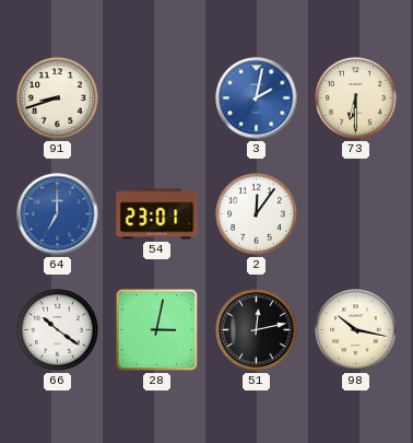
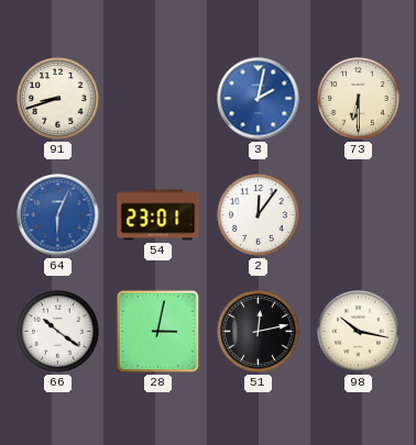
64: 7:00 -> 6:04 (58, 215)
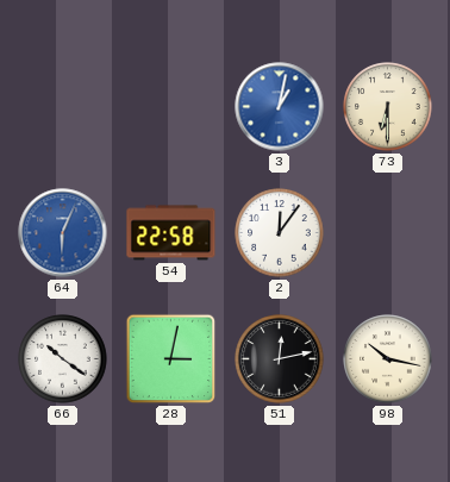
91: 8:42 -> none (58, 99)
3: 2:02 -> 1:02 (280, 107)
54: 23:01 -> 22:58 (171, 233)
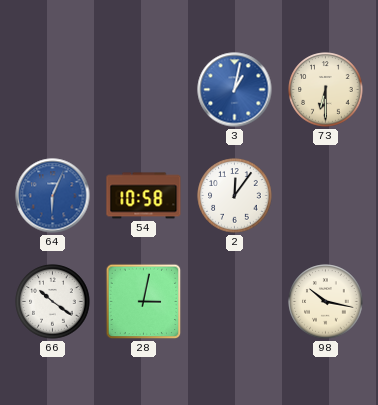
54: 22:58 -> 10:58 (144, 196)
51: 12:13 -> none (280, 359)
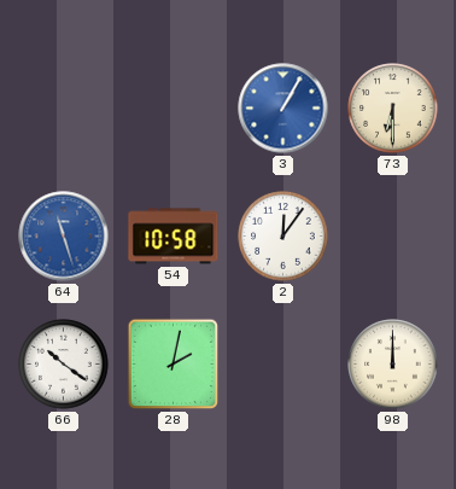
3: 1:02 -> 1:05 (283, 109)
64: 6:04 -> 11:27 (64, 237)
28: 3:02 -> 2:02 (174, 365)
98: 10:17 -> 12:00 (393, 365)
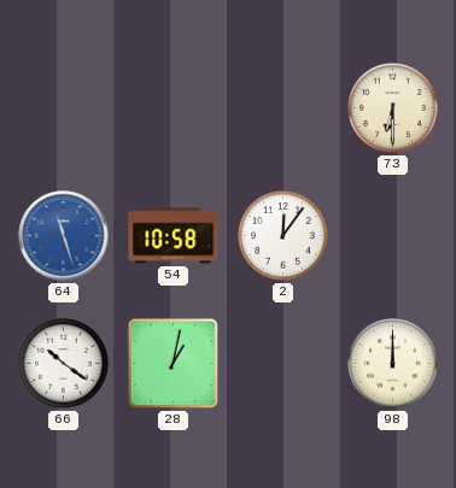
3: 1:05 -> none (283, 109)
28: 2:02 -> 1:02 (174, 364)
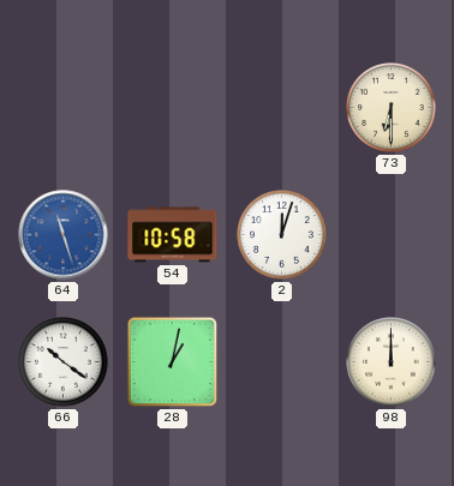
2: 12:06 -> 12:03 (282, 235)
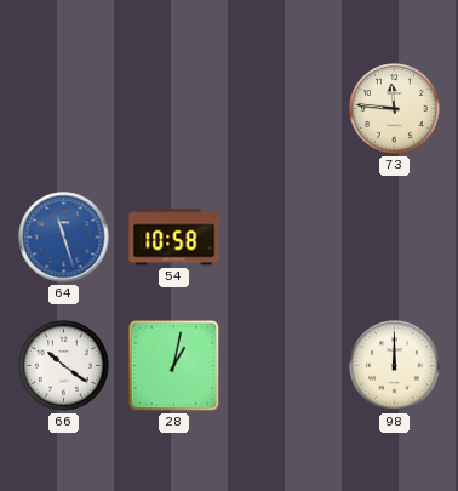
73: 6:30 -> 11:46 (395, 109)
2: 12:03 -> none (282, 235)
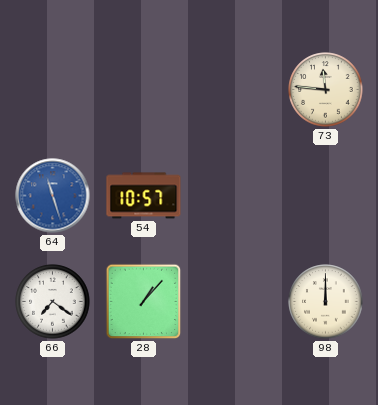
54: 10:58 -> 10:57 (144, 196)
66: 10:21 -> 7:21 (53, 302)
28: 1:02 -> 1:07 (144, 302)
